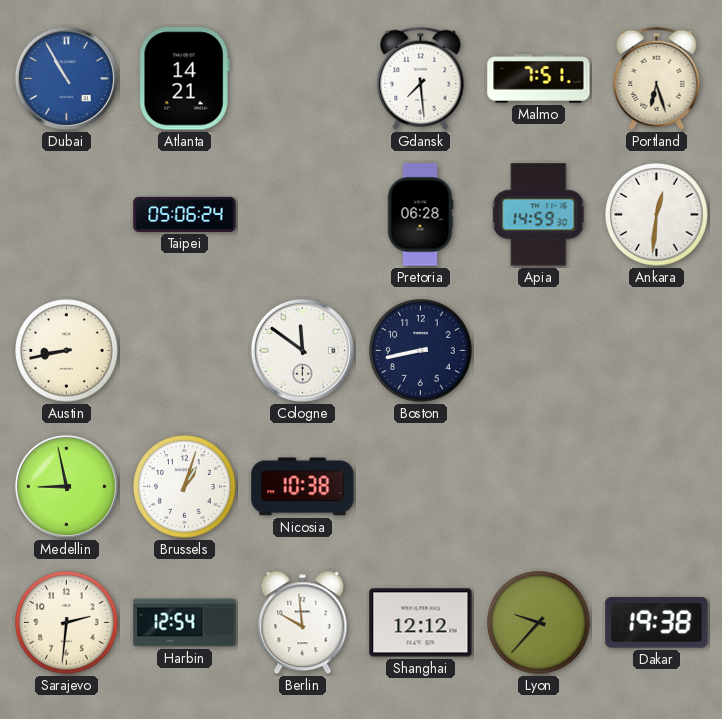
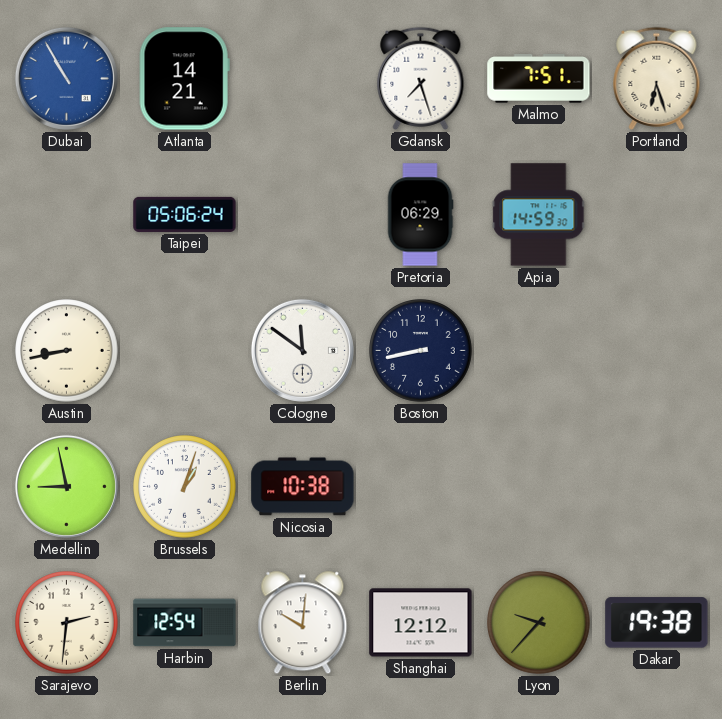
Gdansk: 7:29 -> 7:27 (421, 78)
Pretoria: 06:28 -> 06:29 (420, 215)
Ankara: 12:31 -> none (657, 215)
Berlin: 9:59 -> 10:01 (303, 623)
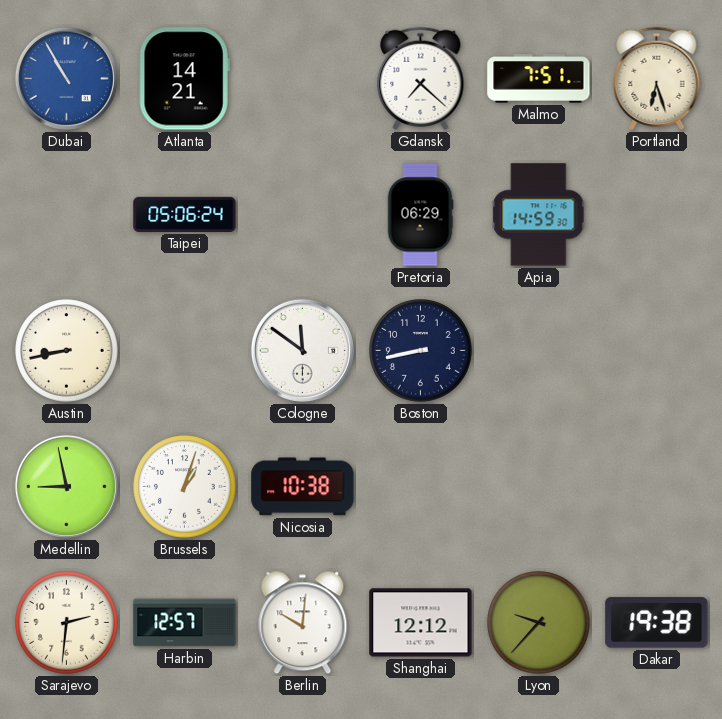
Gdansk: 7:27 -> 7:22 (421, 78)
Harbin: 12:54 -> 12:57 (185, 623)
